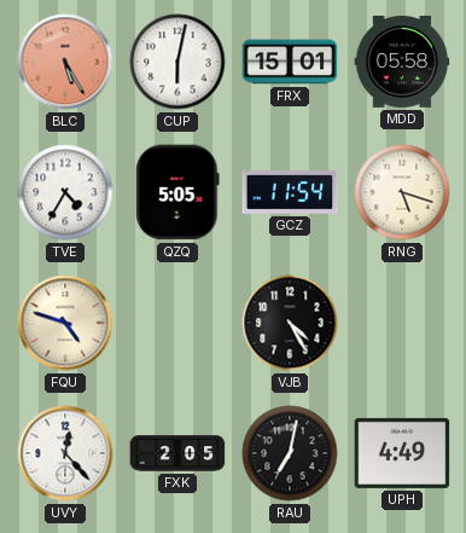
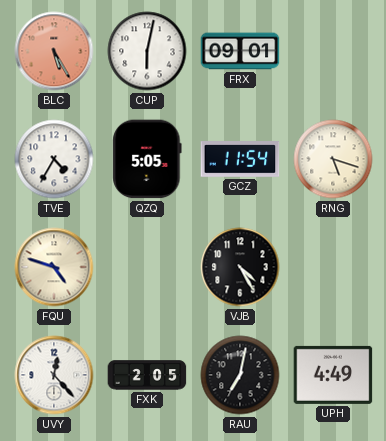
FRX: 15:01 -> 09:01 (240, 51)
MDD: 05:58 -> none (402, 63)
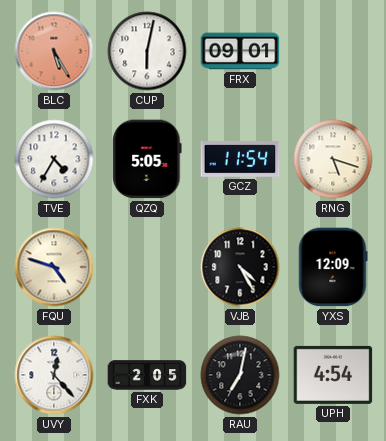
YXS: none -> 12:09 (333, 267)
UPH: 4:49 -> 4:54 (333, 375)
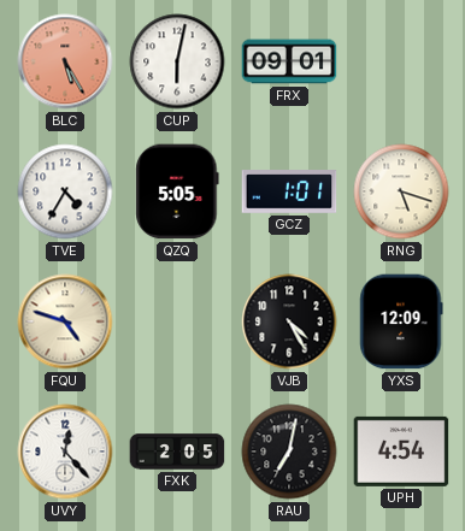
GCZ: 11:54 -> 1:01 (289, 193)
